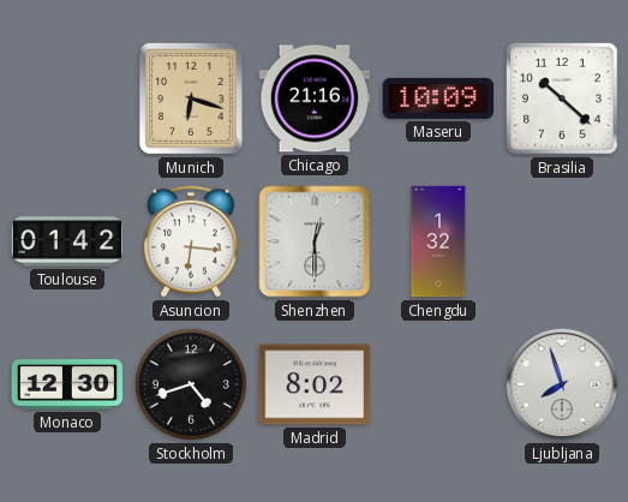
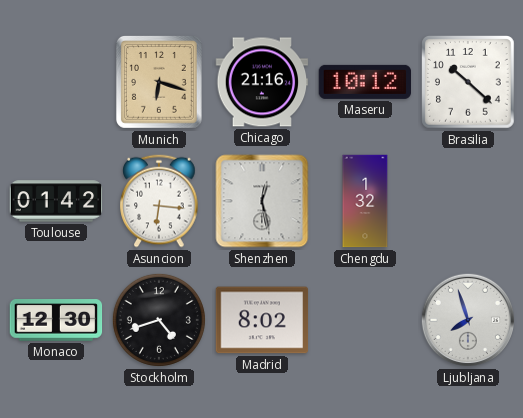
Maseru: 10:09 -> 10:12 (365, 82)
Shenzhen: 12:30 -> 12:28 (262, 201)
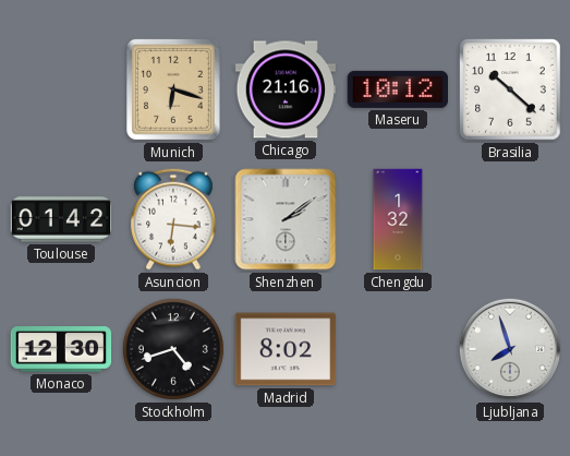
Shenzhen: 12:28 -> 2:09 (286, 219)
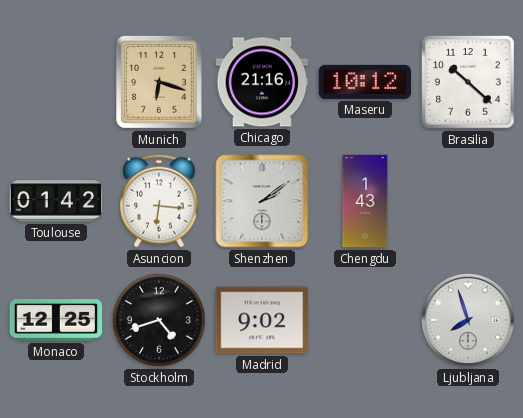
Chengdu: 1:32 -> 1:43 (365, 201)
Monaco: 12:30 -> 12:25 (56, 320)
Madrid: 8:02 -> 9:02 (262, 320)
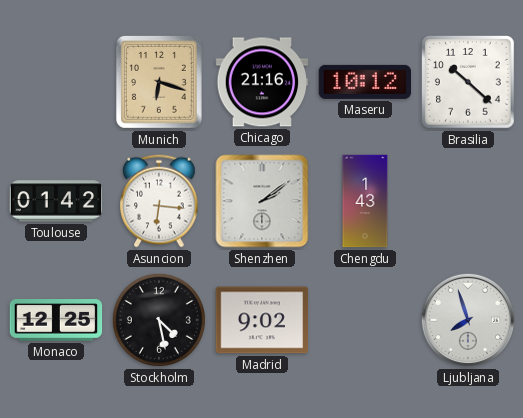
Stockholm: 4:42 -> 4:28 (159, 320)
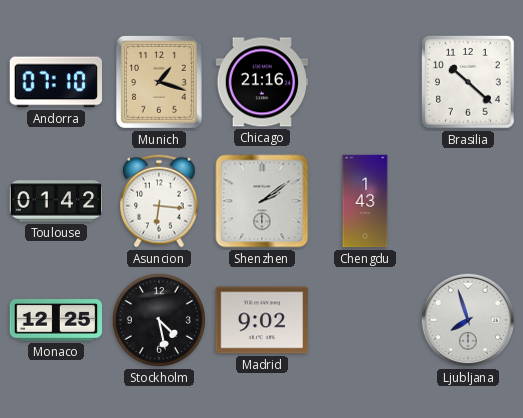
Andorra: none -> 07:10 (55, 82)
Munich: 6:18 -> 1:18 (159, 82)
Maseru: 10:12 -> none (365, 82)
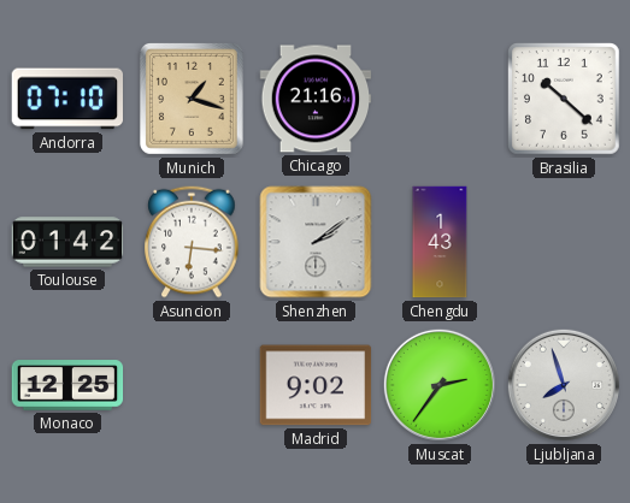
Stockholm: 4:28 -> none (159, 320)
Muscat: none -> 2:36 (440, 385)
